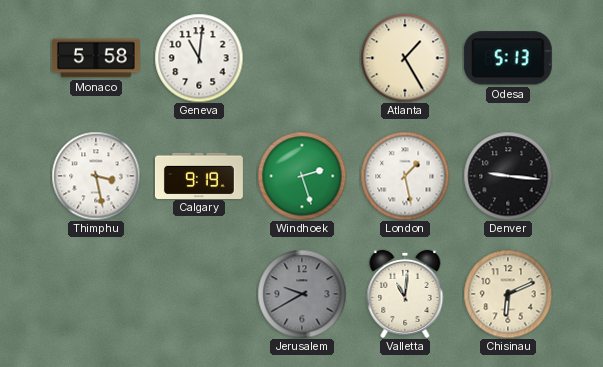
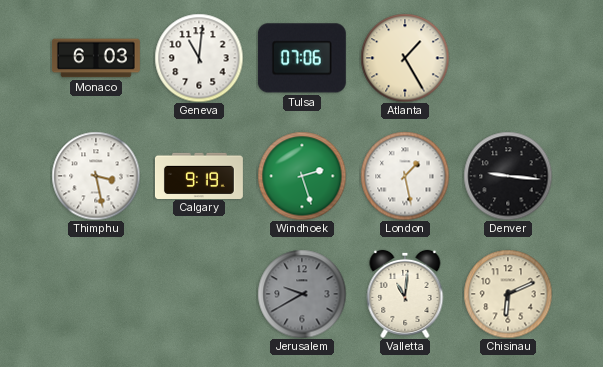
Monaco: 5:58 -> 6:03 (96, 58)
Tulsa: none -> 07:06 (302, 58)
Odesa: 5:13 -> none (508, 58)
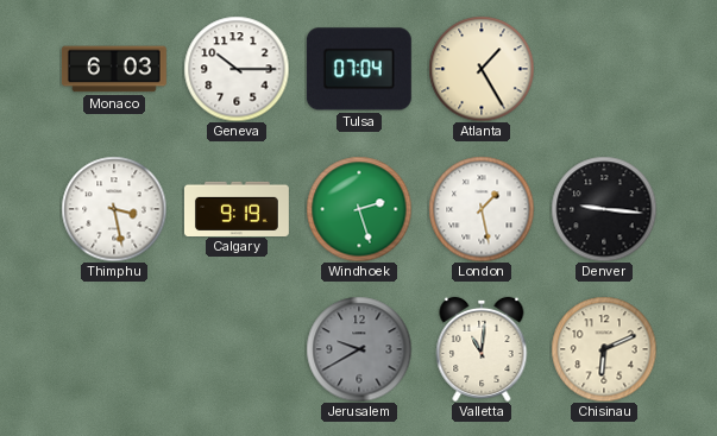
Geneva: 11:01 -> 10:15 (237, 69)
Tulsa: 07:06 -> 07:04 (359, 69)
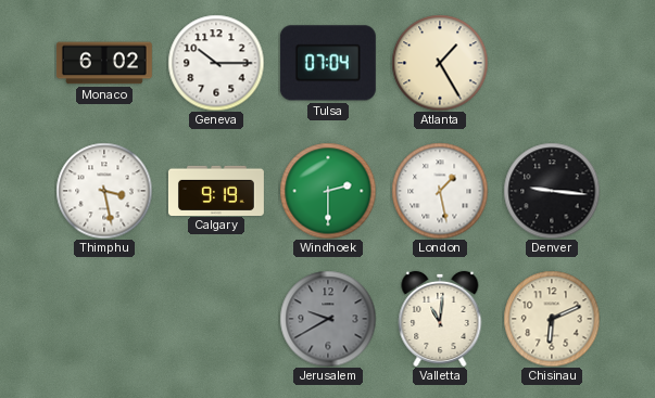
Monaco: 6:03 -> 6:02 (104, 63)
Windhoek: 2:27 -> 2:30 (328, 191)
